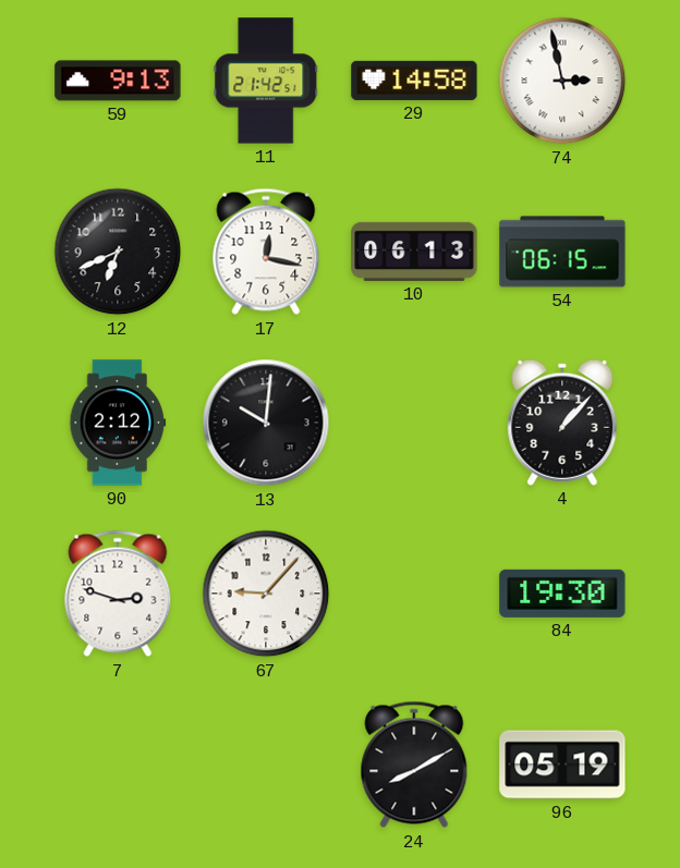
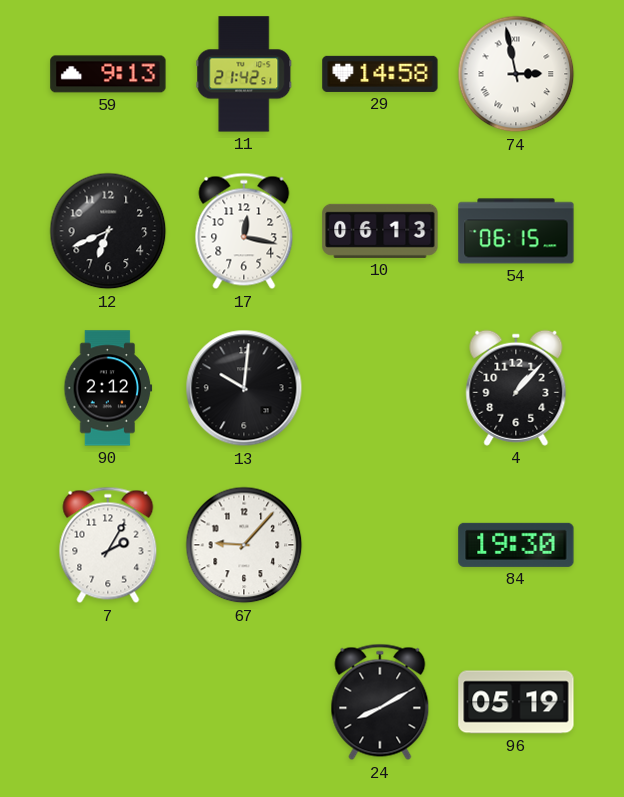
7: 2:48 -> 2:05 (108, 545)
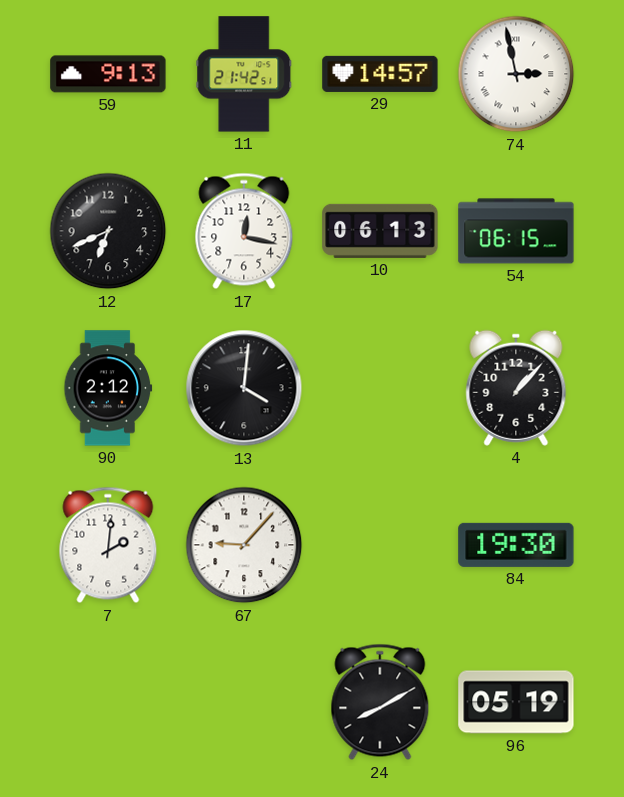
29: 14:58 -> 14:57 (380, 74)
13: 10:01 -> 4:01 (244, 388)
7: 2:05 -> 2:01 (108, 545)
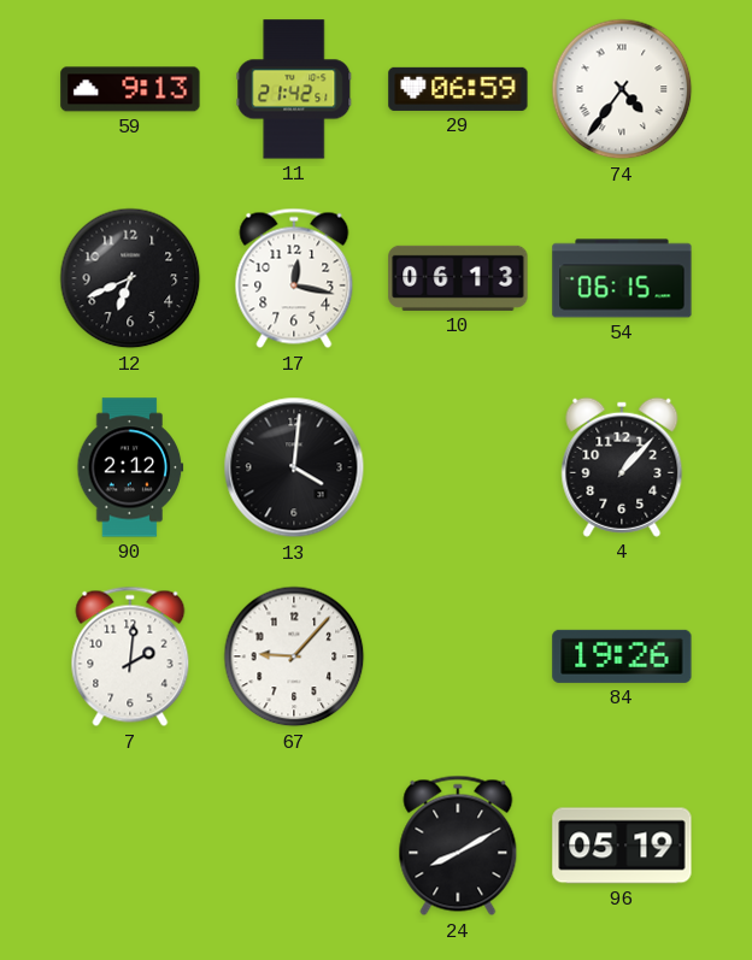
29: 14:57 -> 06:59 (458, 89)
74: 2:58 -> 4:36 (622, 89)
84: 19:30 -> 19:26 (622, 656)
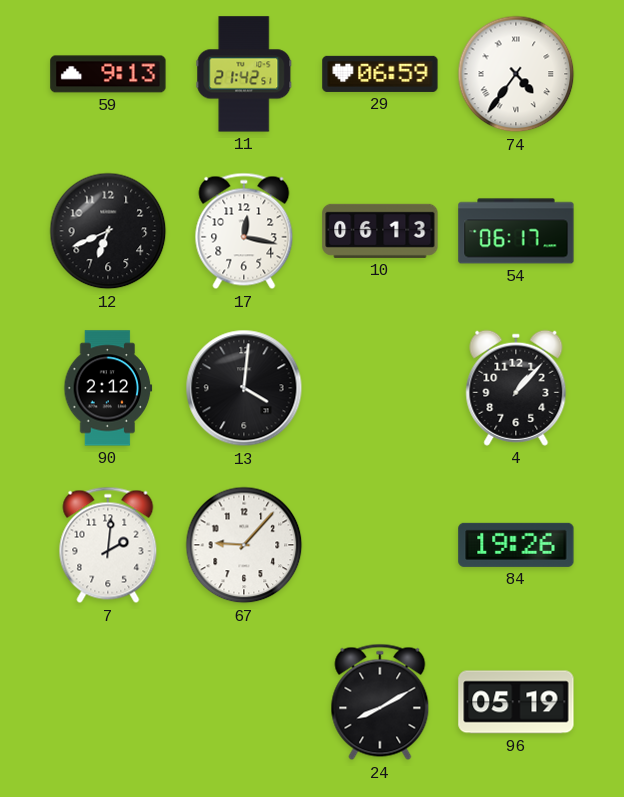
54: 06:15 -> 06:17 (516, 231)
